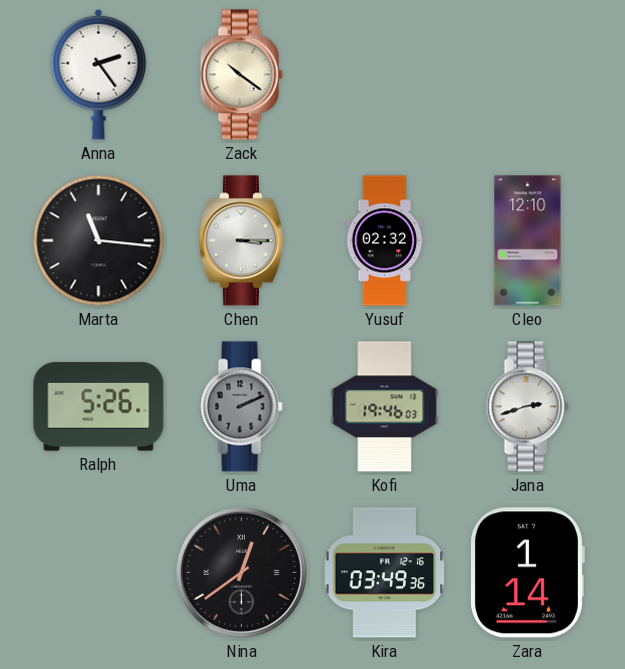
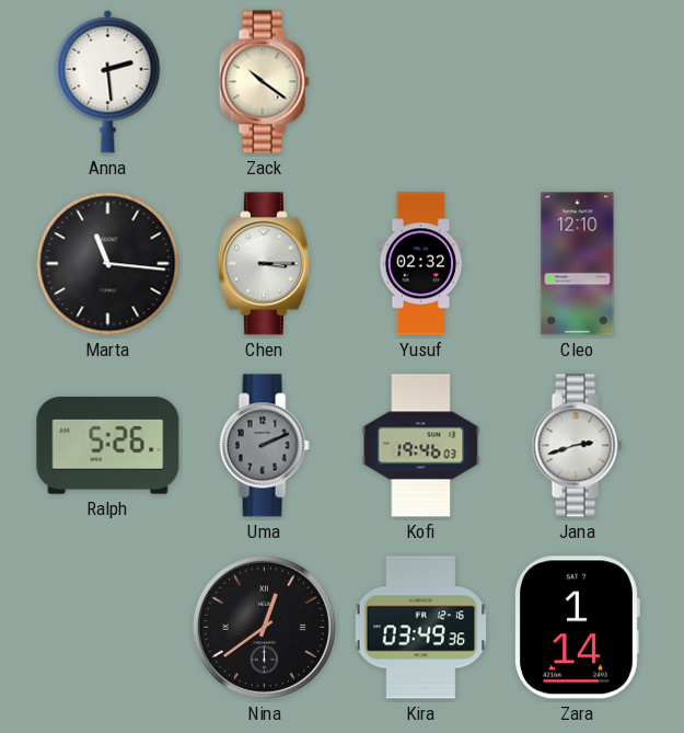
Anna: 2:24 -> 2:29 (108, 81)
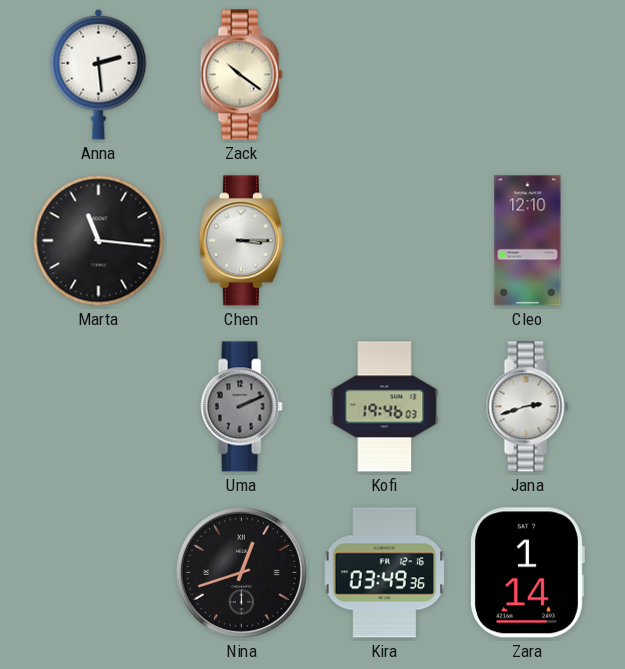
Yusuf: 02:32 -> none (421, 264)
Ralph: 5:26 -> none (108, 446)
Nina: 12:39 -> 12:42 (241, 572)
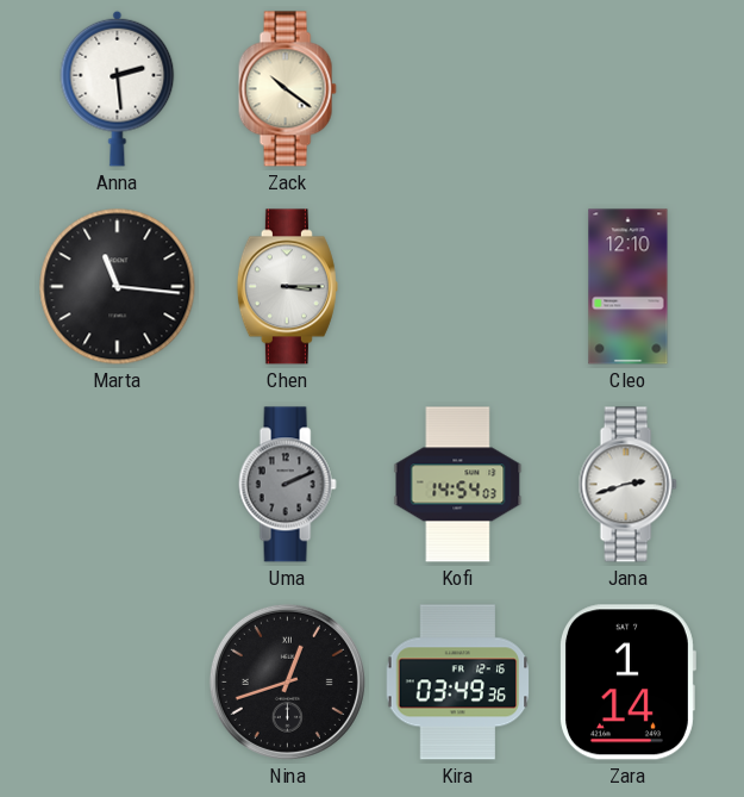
Kofi: 19:46 -> 14:54 (458, 485)
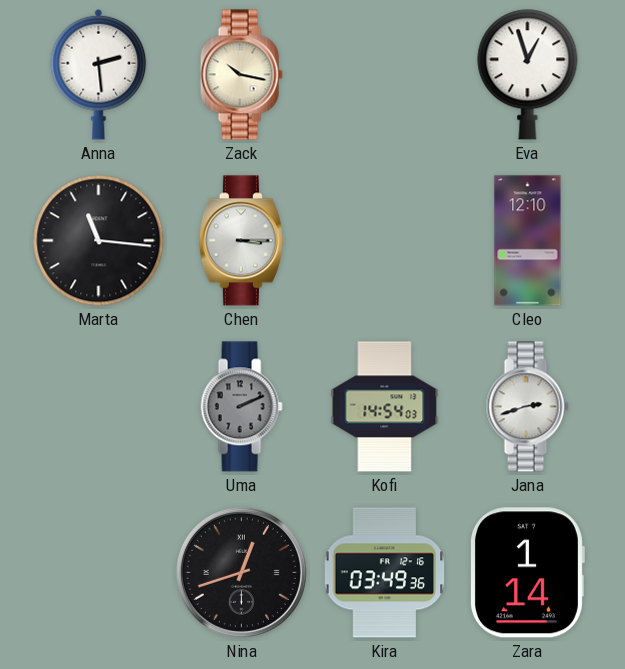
Zack: 10:21 -> 10:17 (241, 75)
Eva: none -> 12:57 (528, 75)
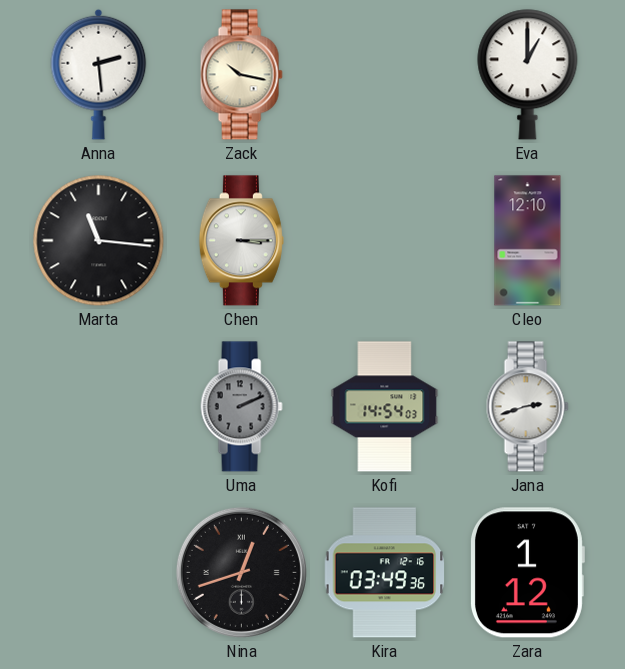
Eva: 12:57 -> 1:00 (528, 75)
Zara: 1:14 -> 1:12 (527, 573)
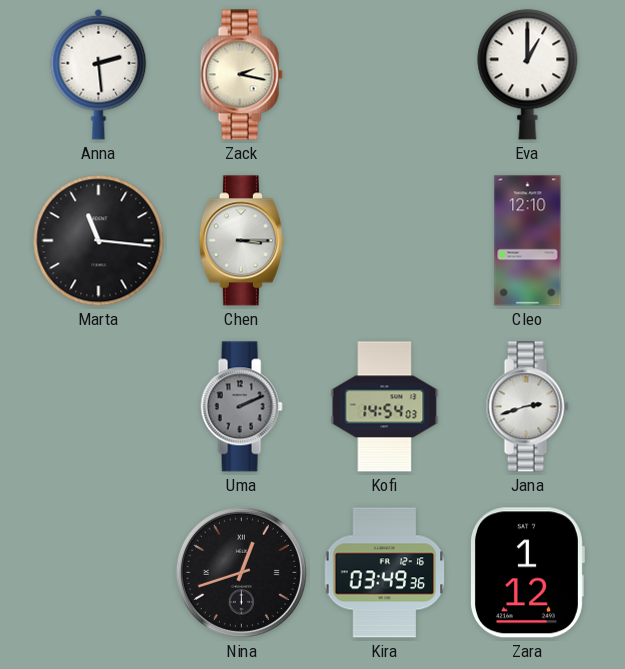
Zack: 10:17 -> 2:17 (241, 75)
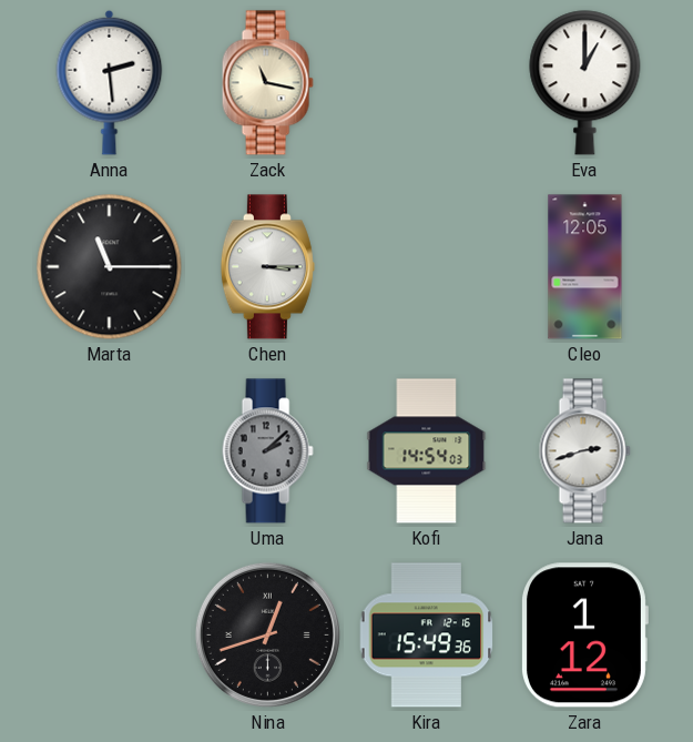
Zack: 2:17 -> 11:17 (267, 83)
Marta: 11:16 -> 11:15 (110, 267)
Cleo: 12:10 -> 12:05 (585, 267)
Uma: 2:11 -> 2:08 (267, 451)
Kira: 03:49 -> 15:49 (427, 636)
